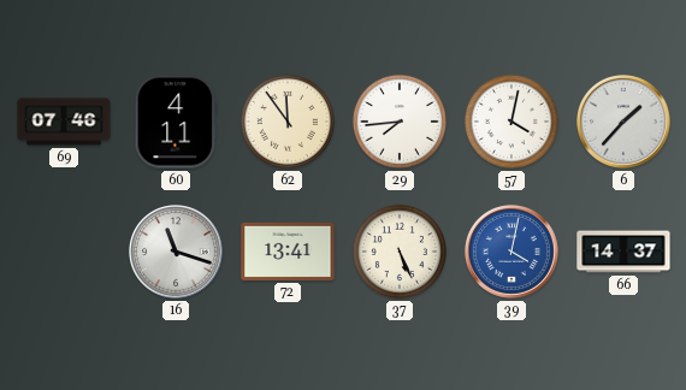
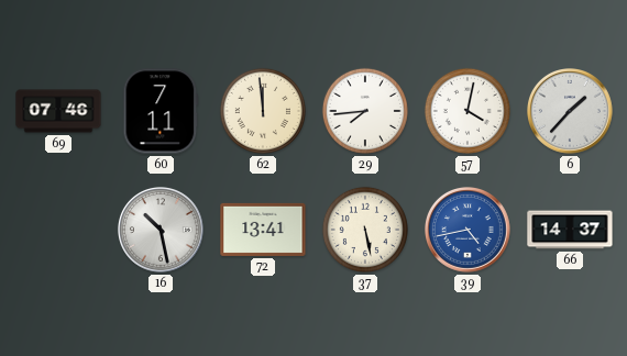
60: 4:11 -> 7:11 (161, 111)
62: 11:54 -> 11:59 (263, 111)
16: 11:18 -> 10:28 (162, 231)
37: 5:26 -> 5:28 (365, 230)
39: 4:02 -> 4:43 (469, 231)
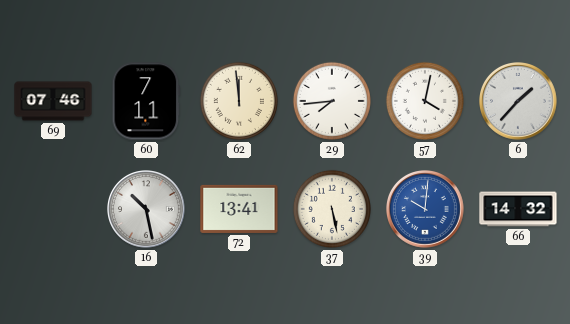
39: 4:43 -> 10:01 (426, 210)
66: 14:37 -> 14:32 (518, 209)
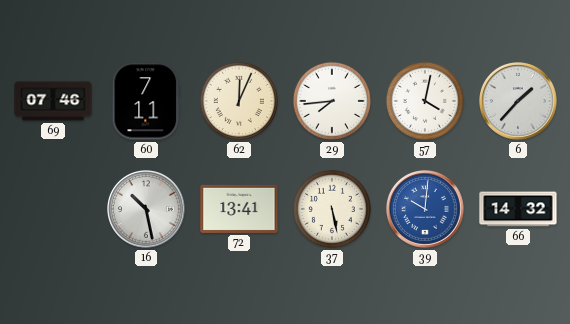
62: 11:59 -> 12:04 (239, 101)
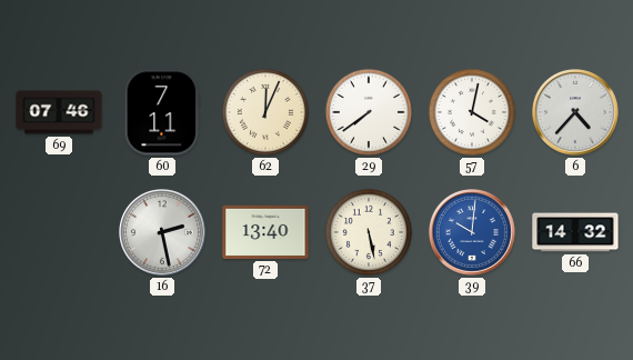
29: 7:44 -> 7:39 (369, 112)
6: 1:37 -> 4:37 (576, 113)
16: 10:28 -> 2:28 (163, 233)
72: 13:41 -> 13:40 (265, 232)
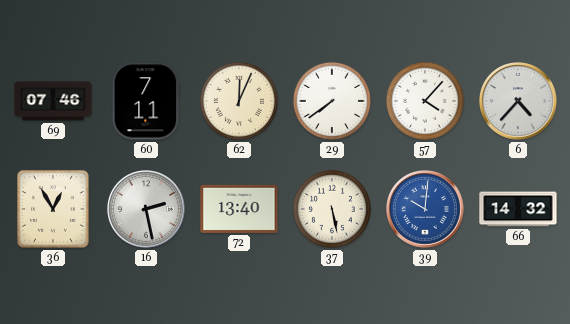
57: 4:02 -> 4:07 (425, 101)
36: none -> 12:55 (53, 209)
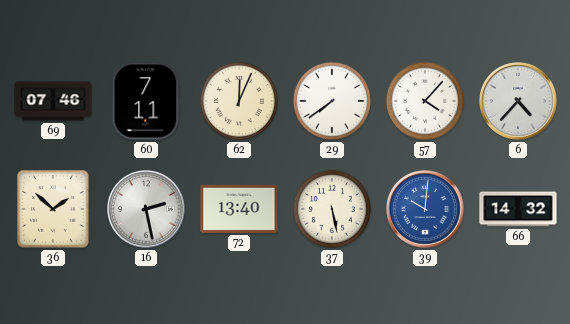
36: 12:55 -> 1:52 (53, 209)
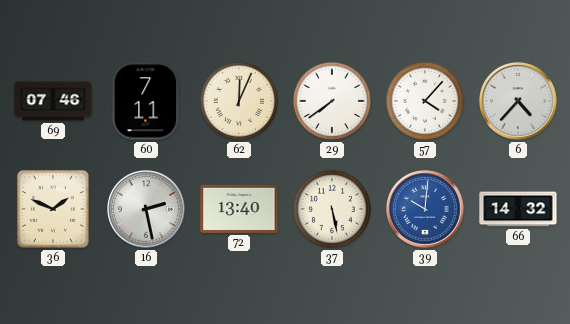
36: 1:52 -> 1:49 (53, 209)
